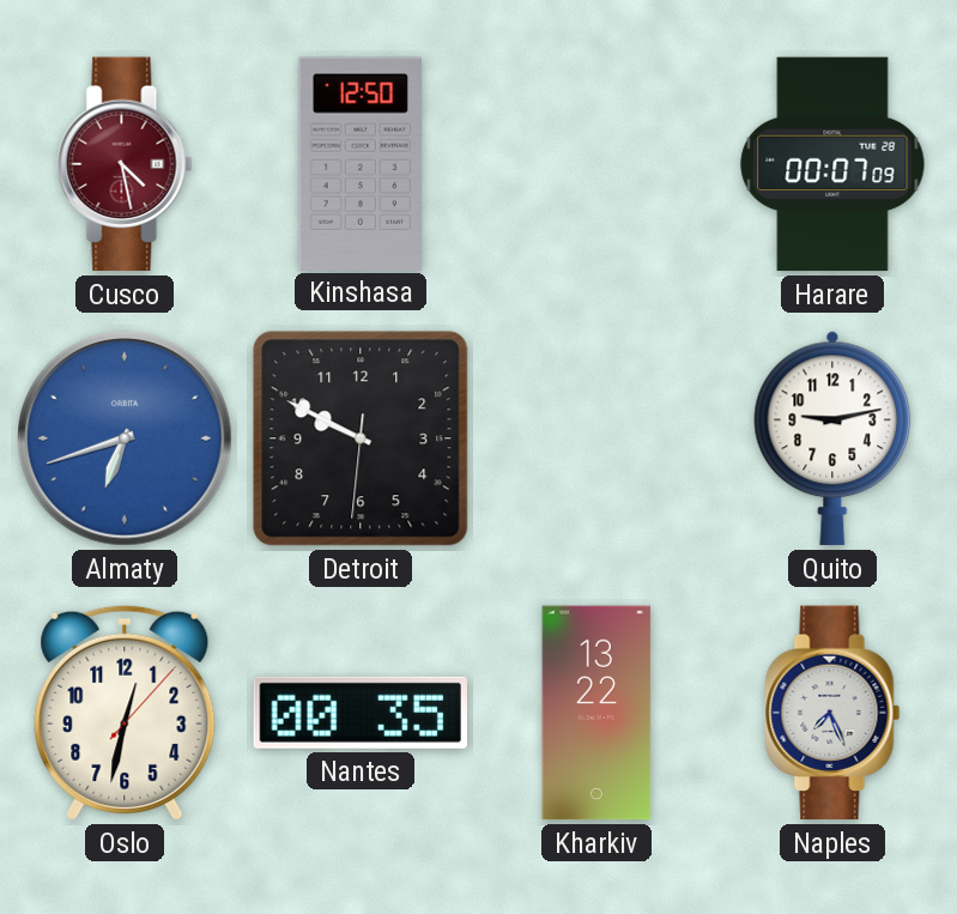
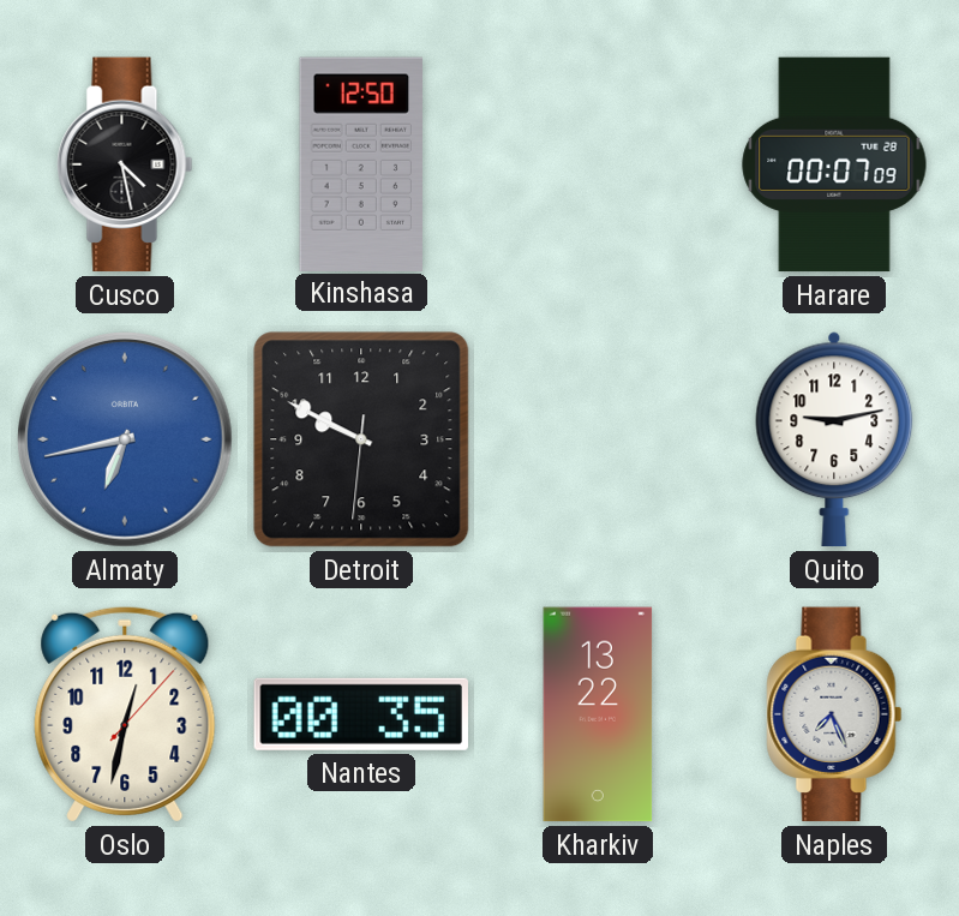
Cusco dial: burgundy -> black (125, 164)
Almaty: 6:42 -> 6:43 (125, 439)
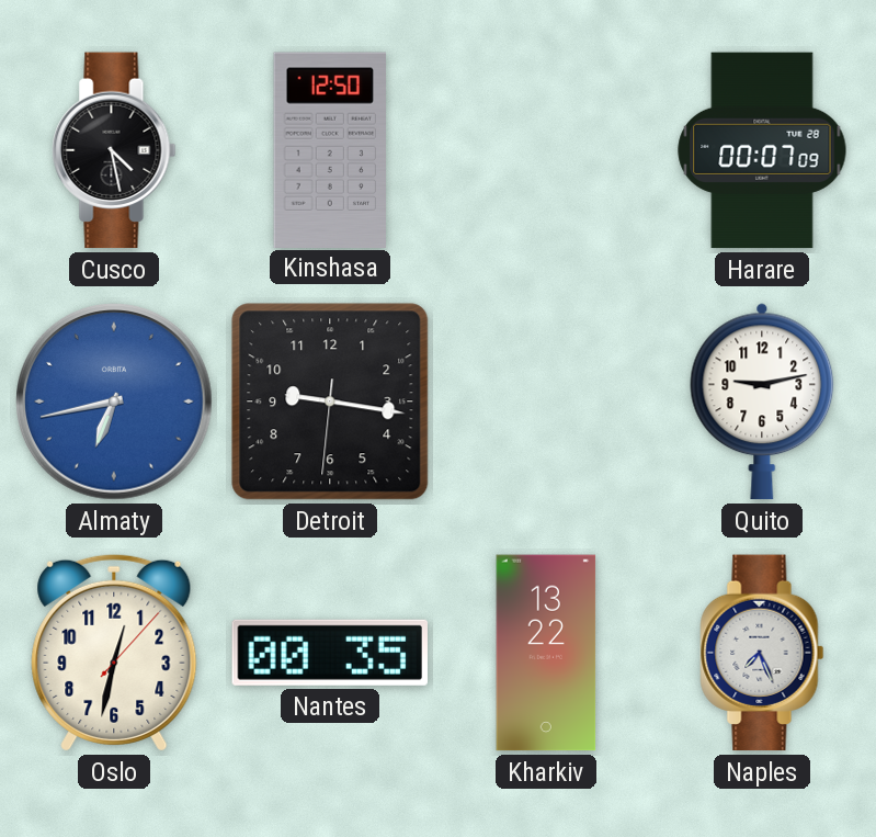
Detroit: 9:49 -> 9:16 (330, 401)
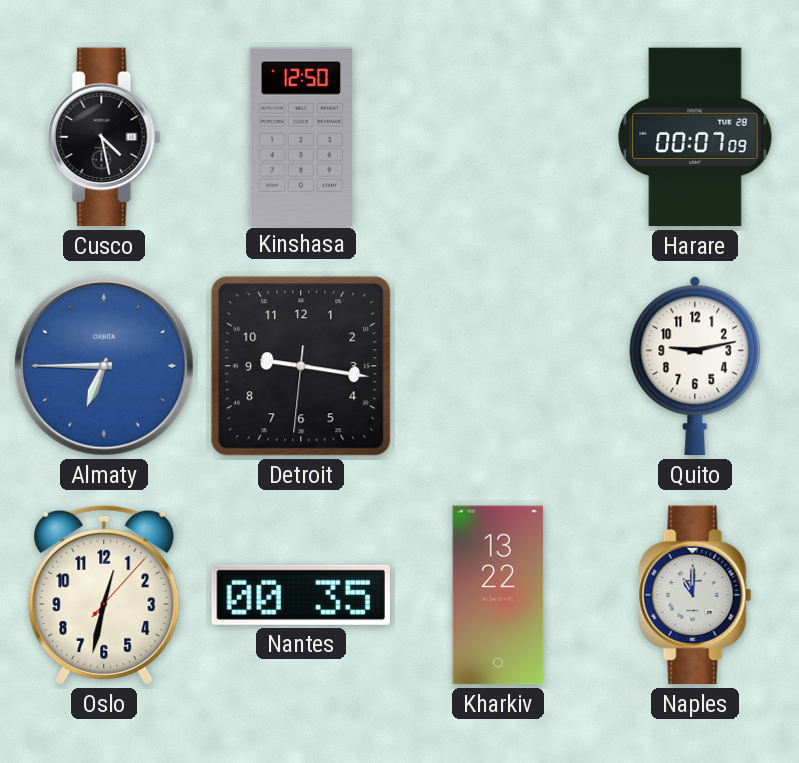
Almaty: 6:43 -> 6:45 (104, 366)
Naples: 7:26 -> 11:00 (695, 595)
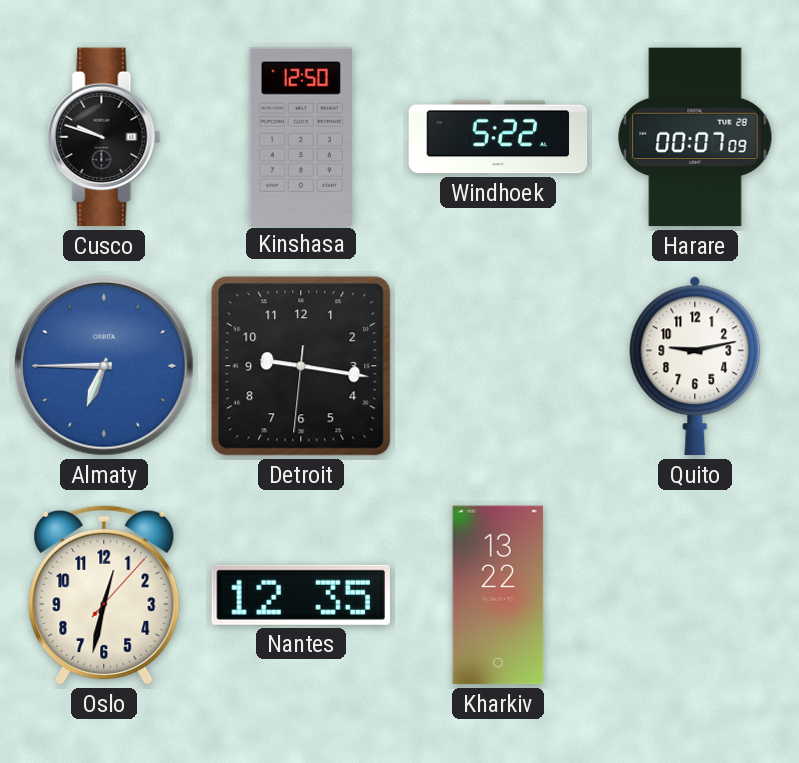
Cusco: 4:28 -> 9:48 (104, 137)
Windhoek: none -> 5:22 (498, 137)
Nantes: 00:35 -> 12:35 (300, 595)
Naples: 11:00 -> none (695, 595)
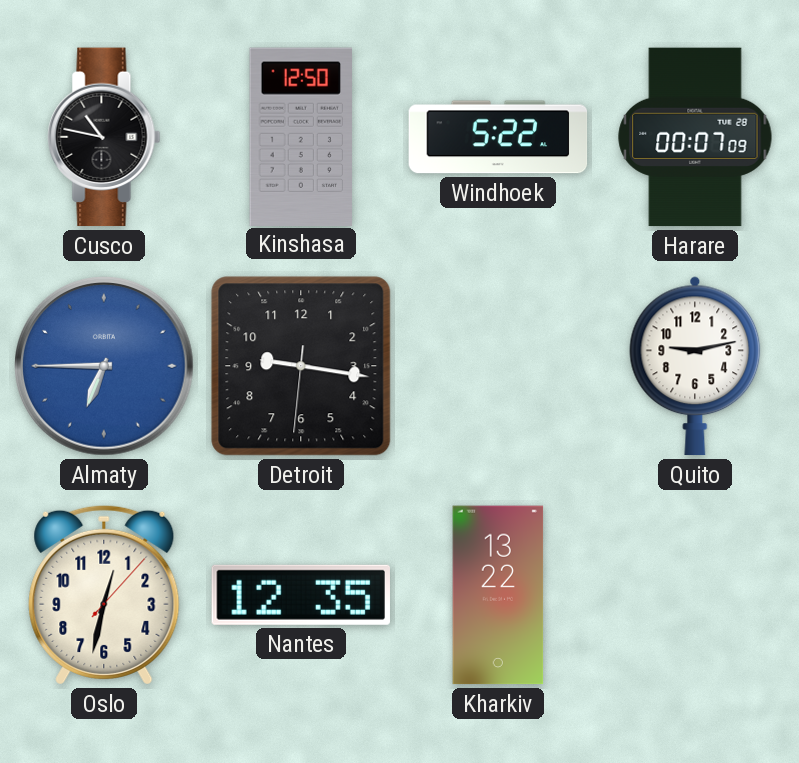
Cusco: 9:48 -> 10:47 (104, 137)
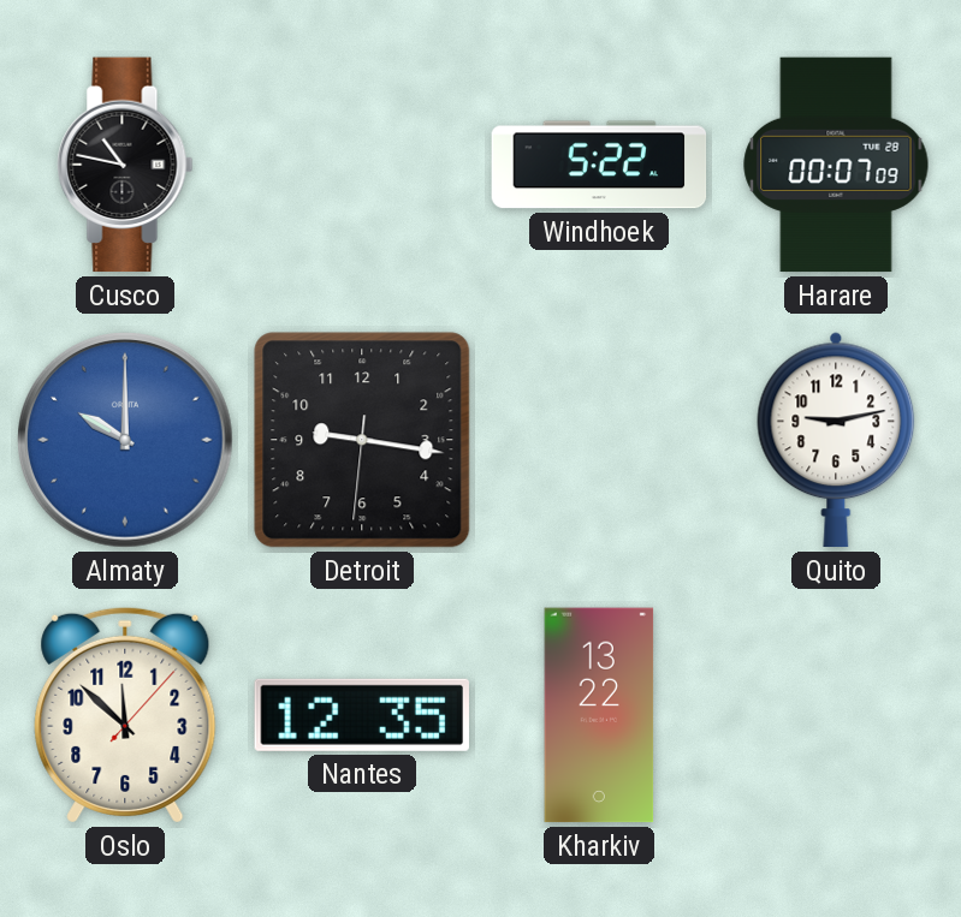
Kinshasa: 12:50 -> none (301, 136)
Almaty: 6:45 -> 10:00 (125, 440)
Oslo: 12:32 -> 11:52 (125, 715)
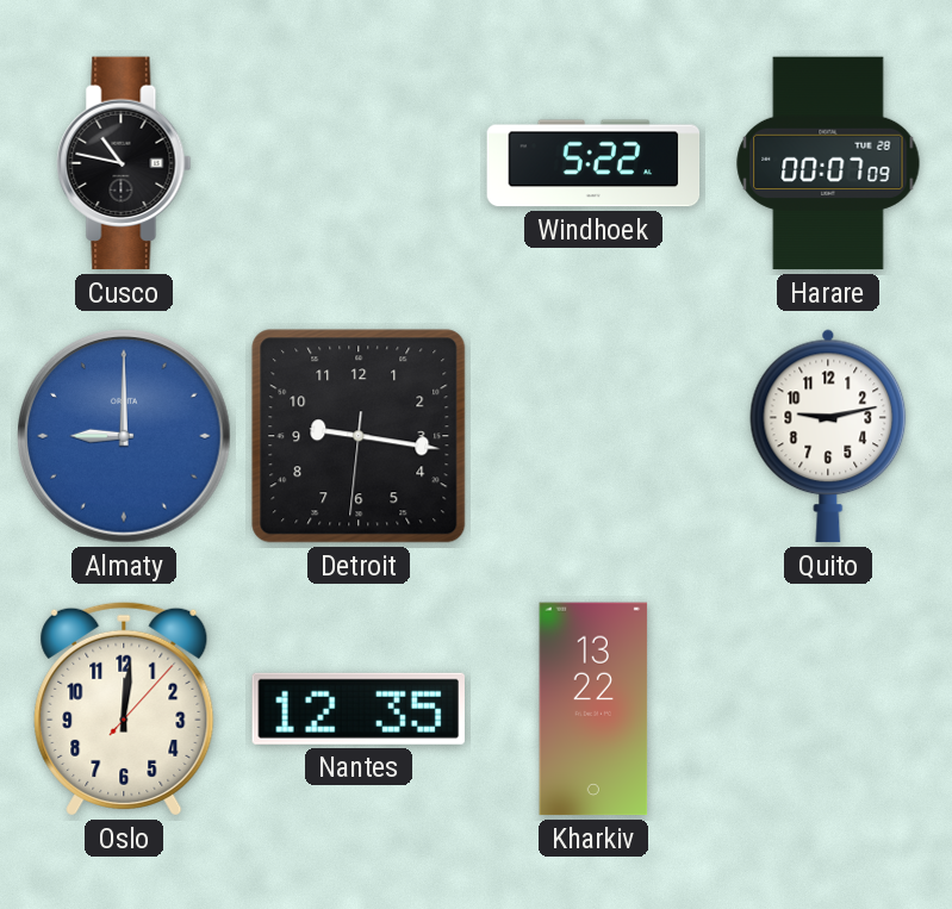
Almaty: 10:00 -> 9:00 (124, 436)
Oslo: 11:52 -> 12:01 (124, 709)
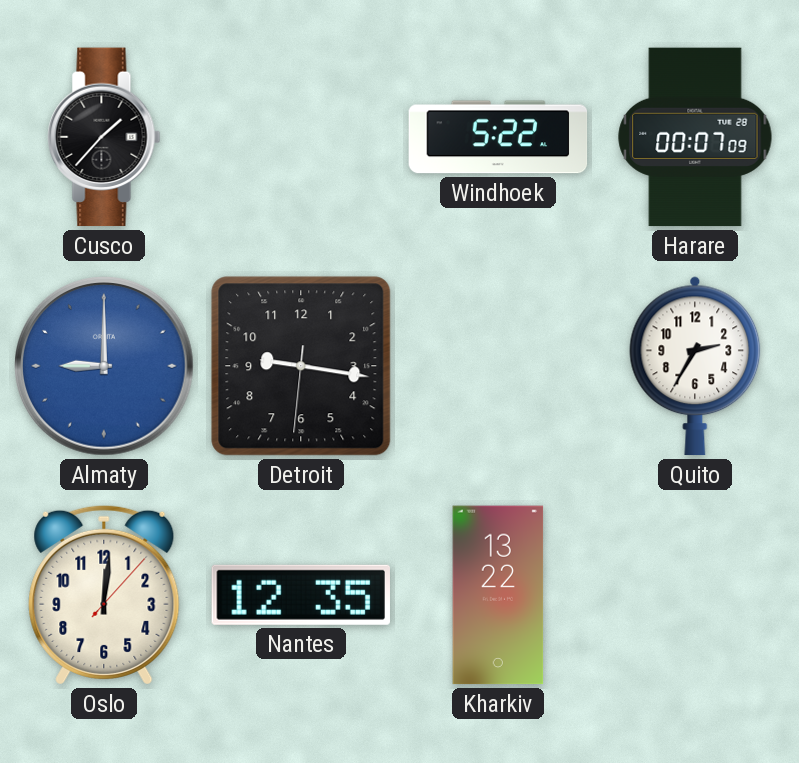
Cusco: 10:47 -> 1:37 (104, 137)
Quito: 9:13 -> 2:35 (695, 366)
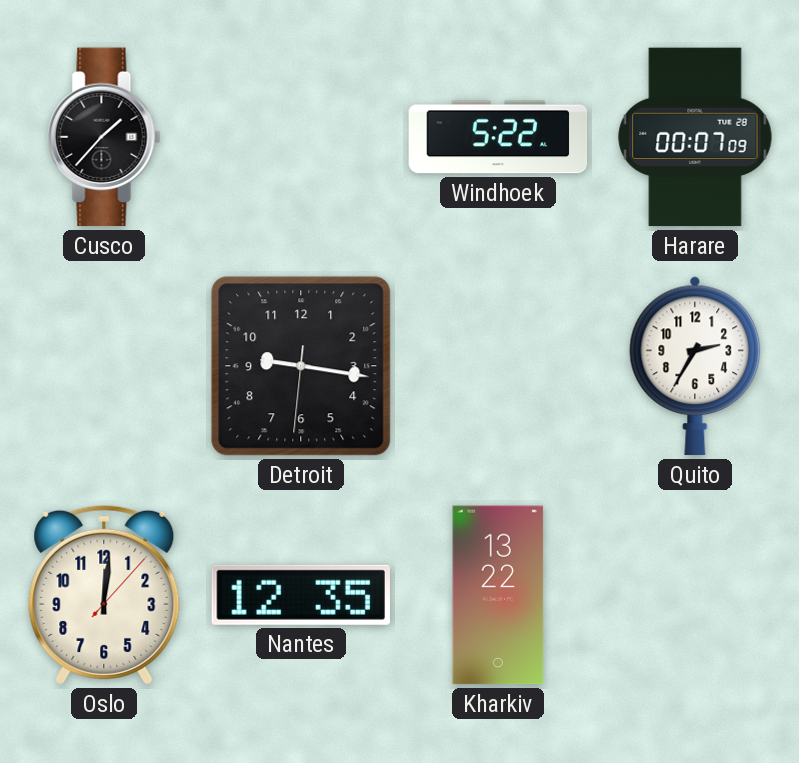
Almaty: 9:00 -> none (104, 366)
